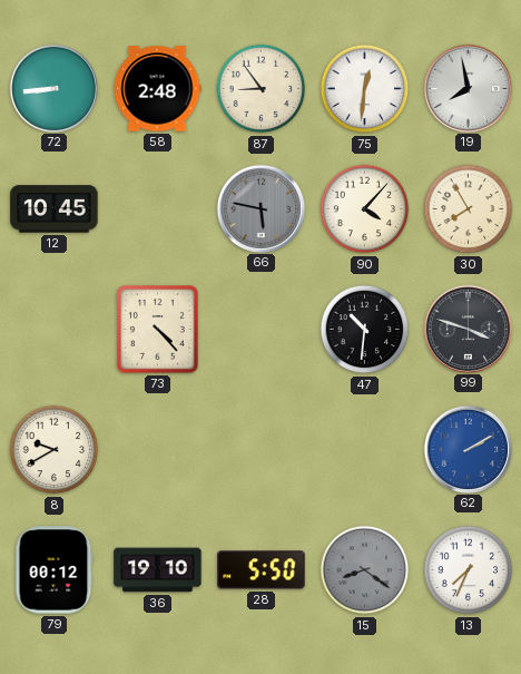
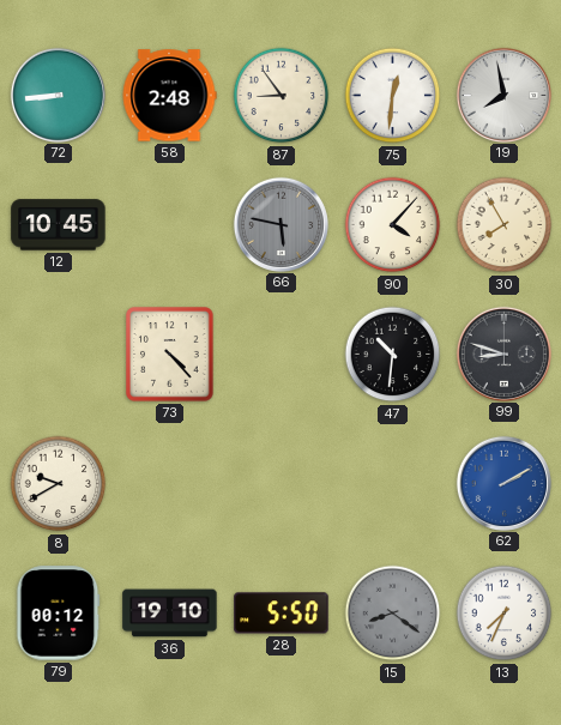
99: 3:48 -> 8:48 (503, 354)
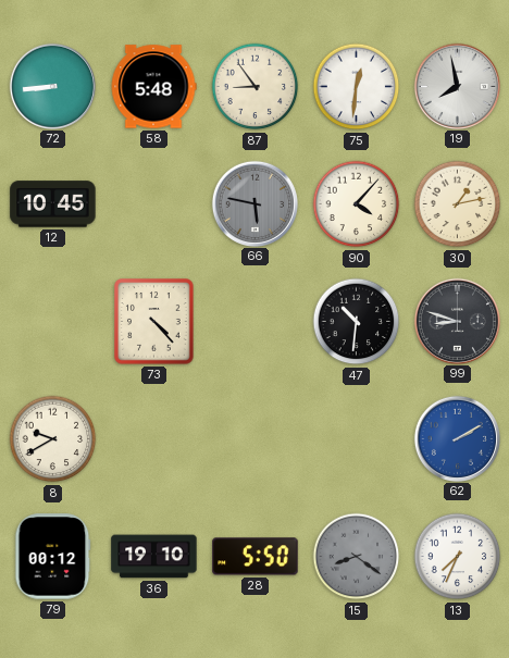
58: 2:48 -> 5:48 (153, 87)
30: 7:55 -> 1:13 (458, 204)
